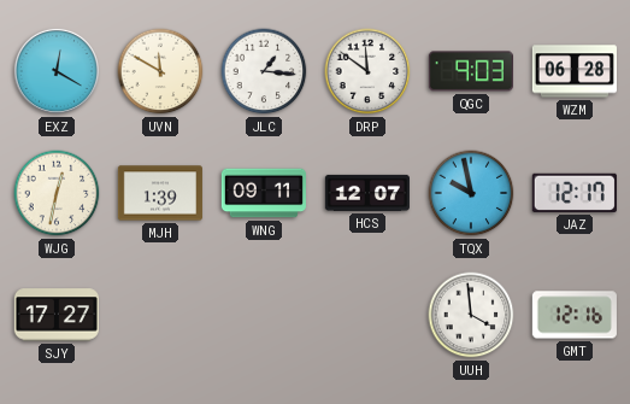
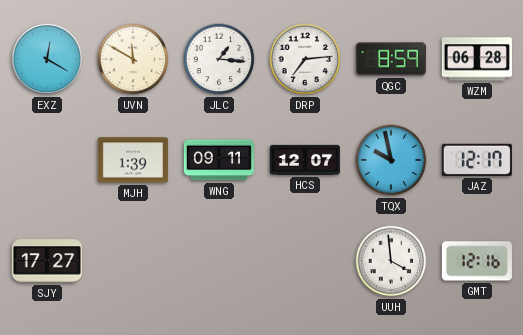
DRP: 11:51 -> 7:14 (305, 59)
QGC: 9:03 -> 8:59 (391, 59)
WJG: 12:32 -> none (57, 193)
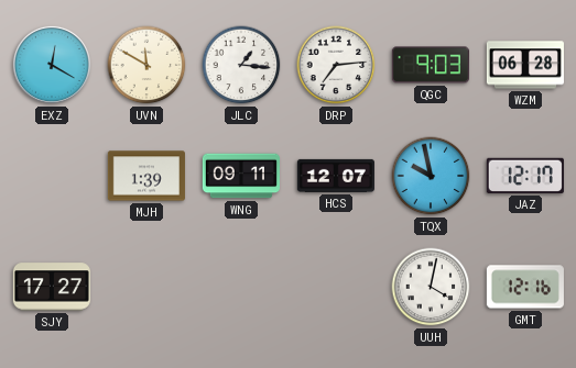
QGC: 8:59 -> 9:03 (431, 65)
UUH: 3:59 -> 4:02 (431, 287)
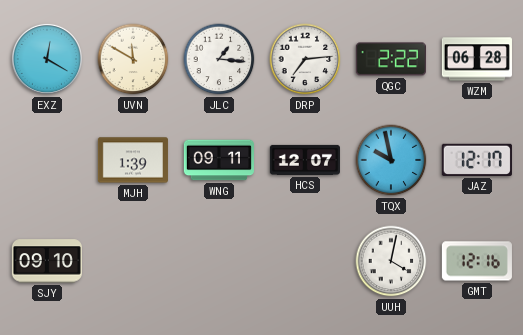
QGC: 9:03 -> 2:22 (391, 59)
SJY: 17:27 -> 09:10 (47, 261)
